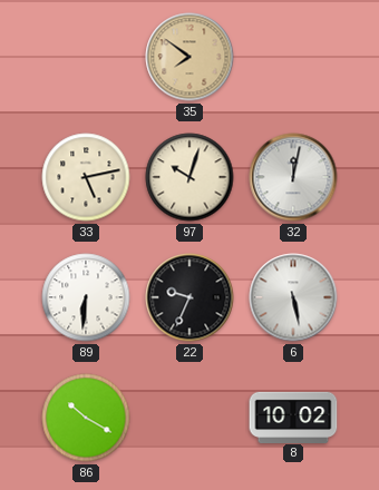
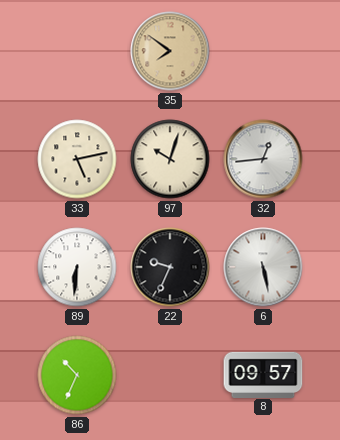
32: 12:02 -> 12:44 (263, 159)
86: 10:20 -> 10:34 (77, 375)
8: 10:02 -> 09:57 (263, 374)
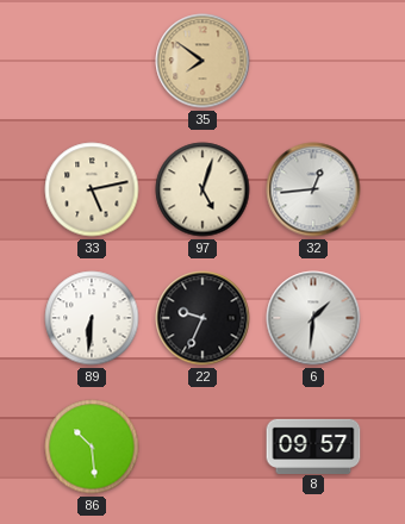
97: 10:03 -> 5:03 (202, 189)
6: 5:28 -> 1:31 (313, 318)
86: 10:34 -> 10:29 (92, 447)
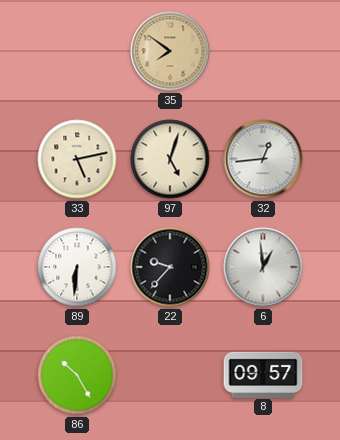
22: 9:34 -> 9:37 (170, 267)
6: 1:31 -> 12:59 (263, 267)
86: 10:29 -> 10:25 (77, 375)
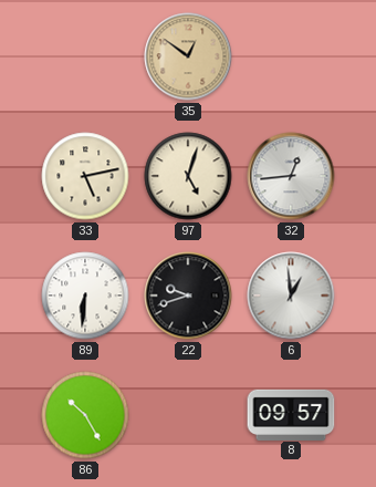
35: 7:51 -> 12:51 (188, 56)
22: 9:37 -> 9:42 (188, 296)
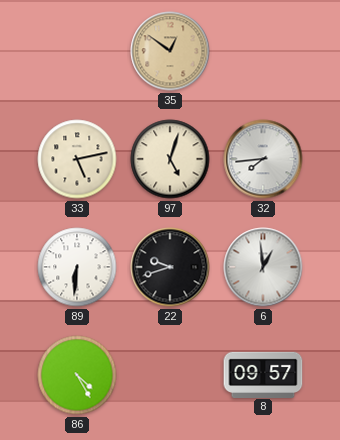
32: 12:44 -> 7:44 (263, 159)
86: 10:25 -> 4:25 (77, 375)
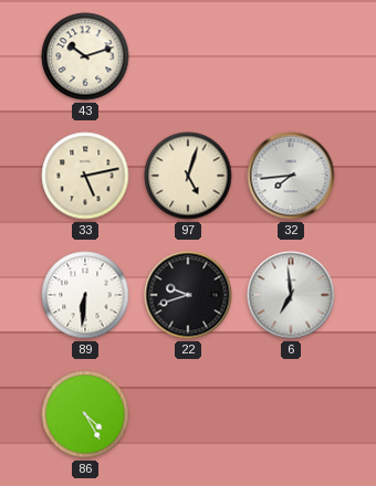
43: none -> 10:12 (85, 56)
35: 12:51 -> none (170, 51)
6: 12:59 -> 6:59 (291, 295)
8: 09:57 -> none (263, 374)
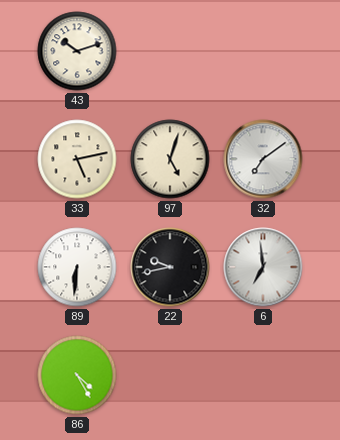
32: 7:44 -> 7:09 (263, 159)
22: 9:42 -> 9:43 (170, 267)
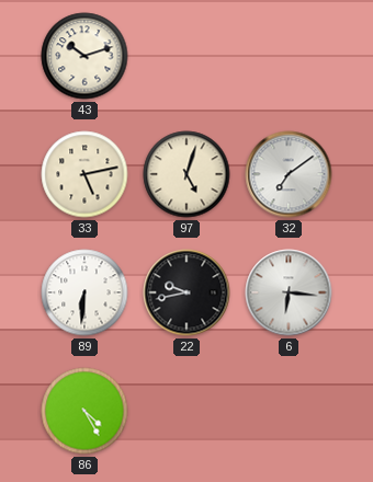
6: 6:59 -> 6:16 (289, 292)
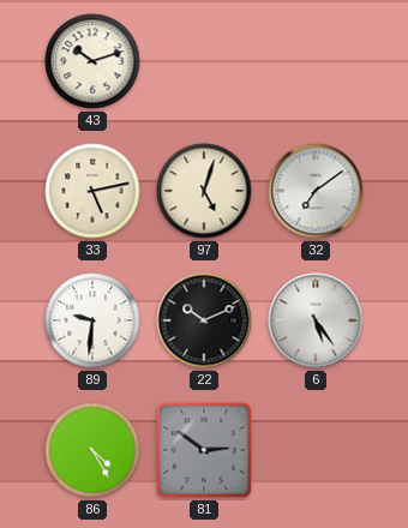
89: 6:31 -> 9:31 (92, 320)
22: 9:43 -> 10:11 (204, 320)
6: 6:16 -> 5:24 (316, 320)
81: none -> 2:51 (204, 450)
